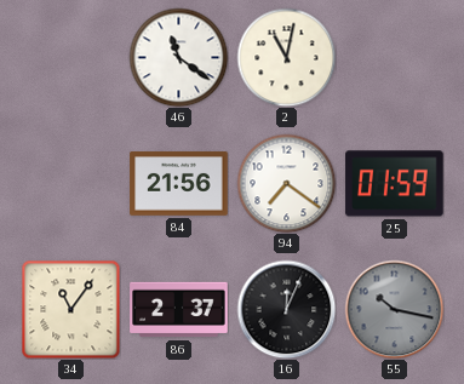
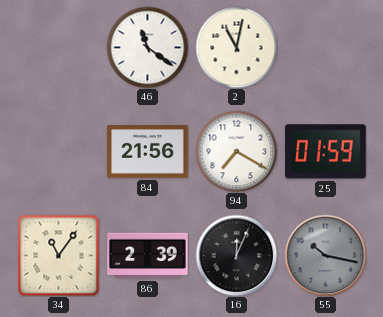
94: 7:21 -> 7:20 (236, 151)
86: 2:37 -> 2:39 (148, 256)
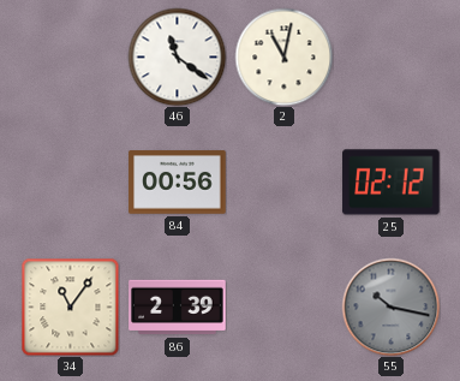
84: 21:56 -> 00:56 (178, 183)
94: 7:20 -> none (236, 151)
25: 01:59 -> 02:12 (392, 183)
16: 12:04 -> none (236, 255)
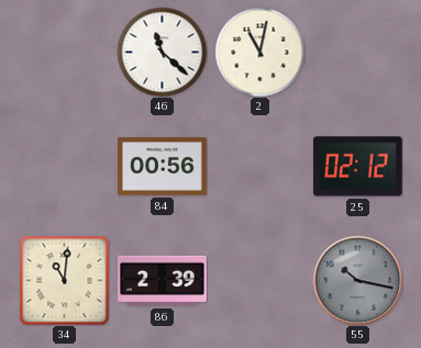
46: 11:21 -> 11:22 (162, 52)
34: 11:06 -> 11:01 (64, 280)
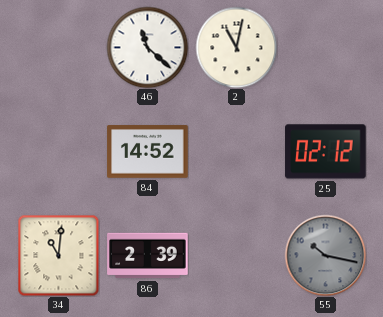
84: 00:56 -> 14:52 (148, 152)
